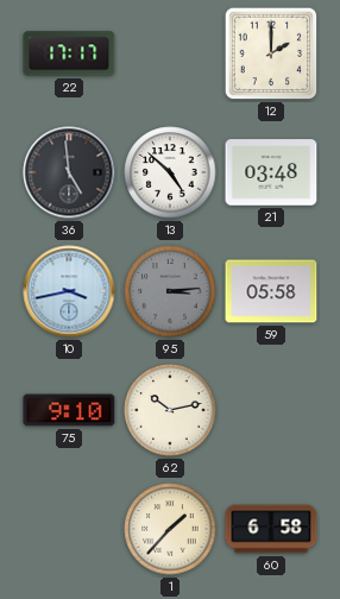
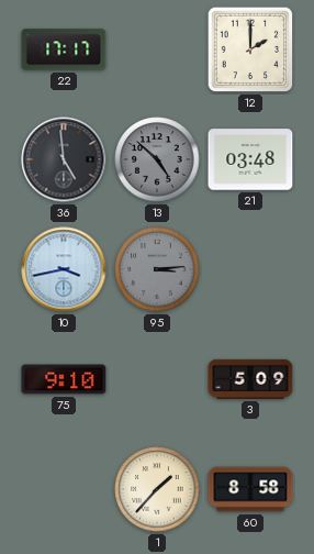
13 dial: white -> grey (157, 159)
59: 05:58 -> none (271, 291)
62: 10:13 -> none (170, 410)
3: none -> 5:09 (250, 379)
60: 6:58 -> 8:58 (250, 489)
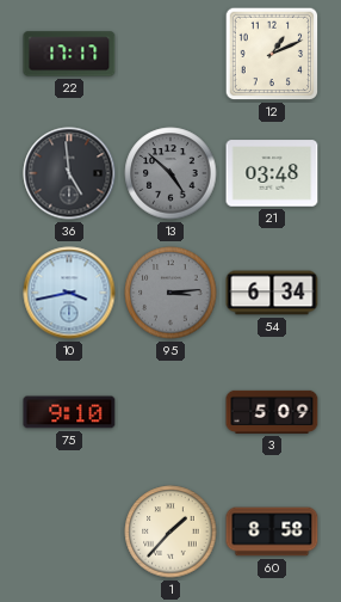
12: 2:00 -> 1:11 (272, 54)
54: none -> 6:34 (272, 293)
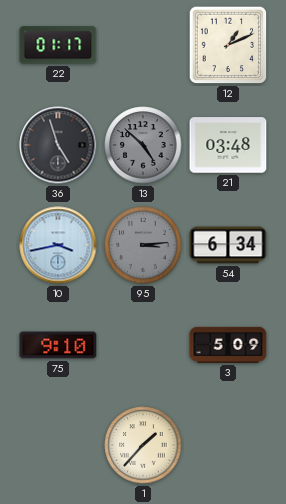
22: 17:17 -> 01:17 (58, 45)
36: 4:59 -> 4:57 (58, 145)
60: 8:58 -> none (272, 532)
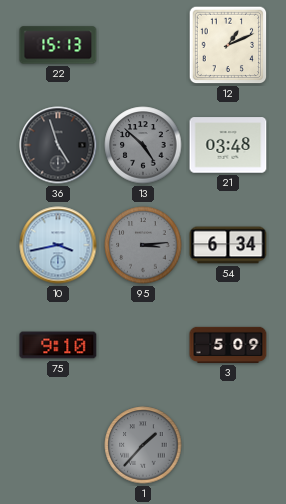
22: 01:17 -> 15:13 (58, 45)
1 dial: cream -> grey (143, 445)
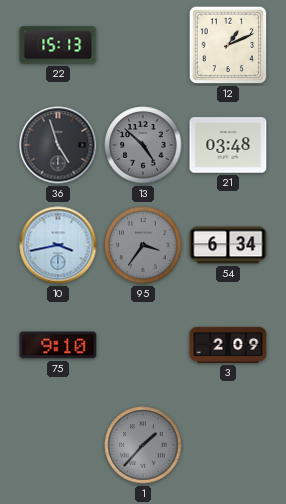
95: 3:14 -> 3:36 (143, 245)
3: 5:09 -> 2:09 (228, 345)
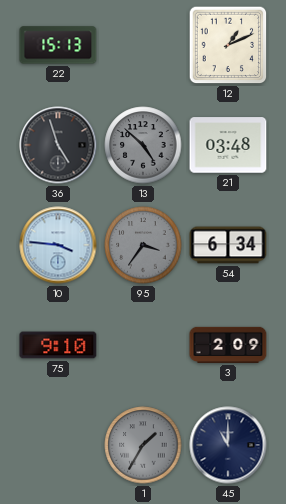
10: 3:43 -> 3:46 (58, 245)
1: 1:37 -> 1:35 (143, 445)
45: none -> 11:00 (228, 445)
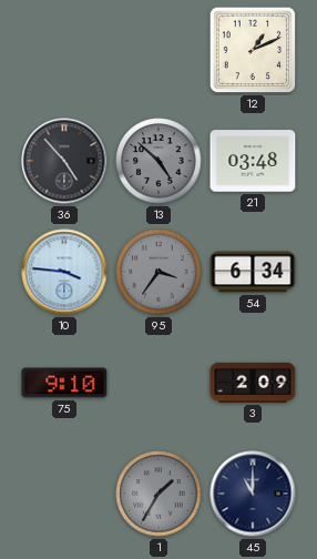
22: 15:13 -> none (58, 45)
36: 4:57 -> 4:53 (64, 161)
